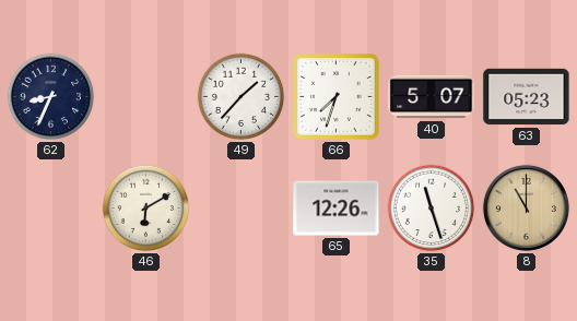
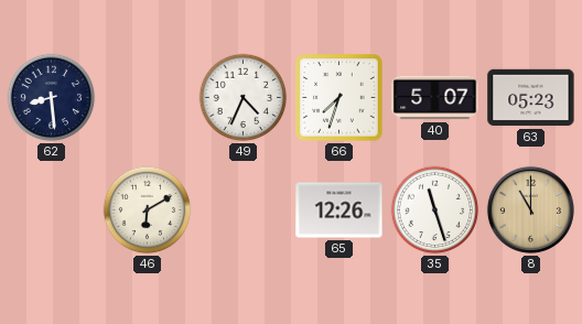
62: 8:34 -> 8:29 (52, 98)
49: 1:37 -> 4:34 (244, 98)
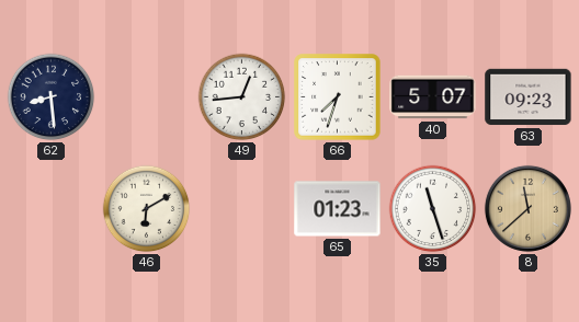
49: 4:34 -> 12:44 (242, 97)
63: 05:23 -> 09:23 (529, 97)
65: 12:26 -> 01:23 (338, 209)
8: 11:00 -> 11:38 (527, 208)
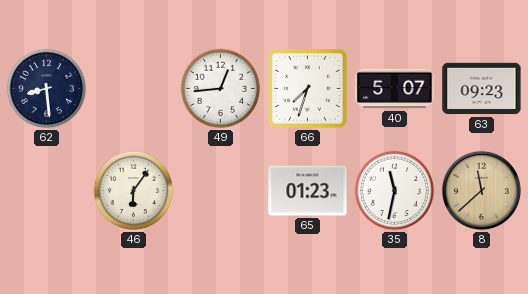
46: 6:10 -> 6:06 (134, 191)
35: 11:27 -> 11:32 (395, 191)
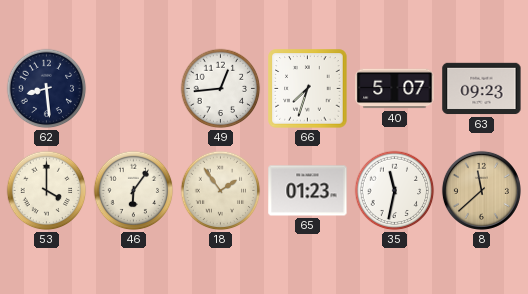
53: none -> 4:00 (47, 191)
18: none -> 1:54 (221, 191)
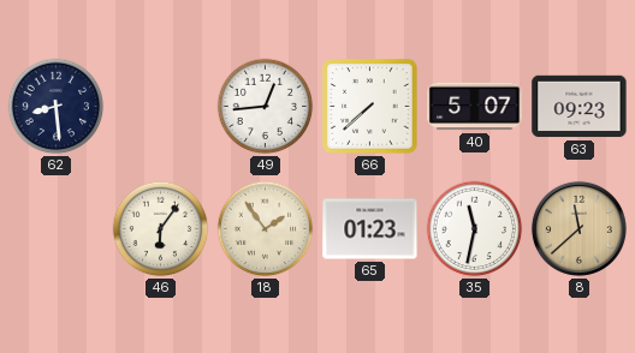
66: 7:33 -> 7:38 (370, 107)
53: 4:00 -> none (47, 191)
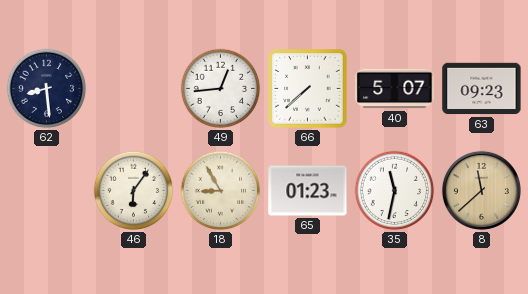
18: 1:54 -> 8:55 (221, 191)
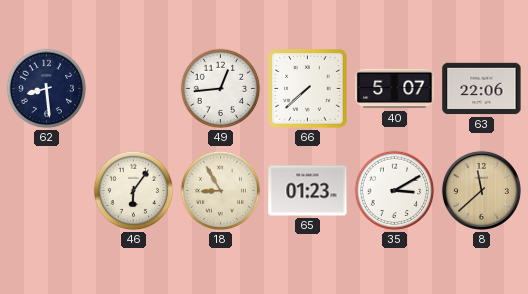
63: 09:23 -> 22:06 (482, 89)
35: 11:32 -> 3:10 (395, 191)
